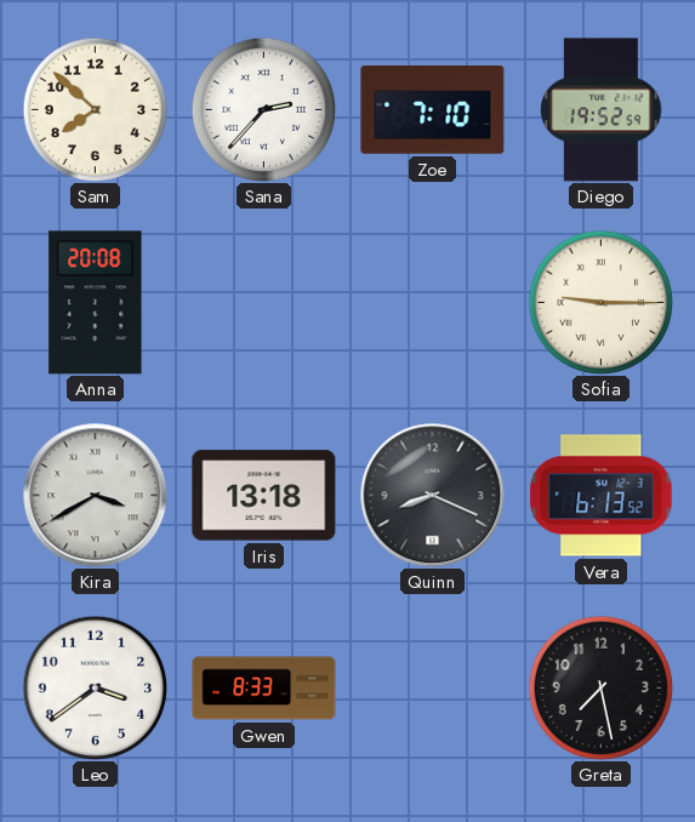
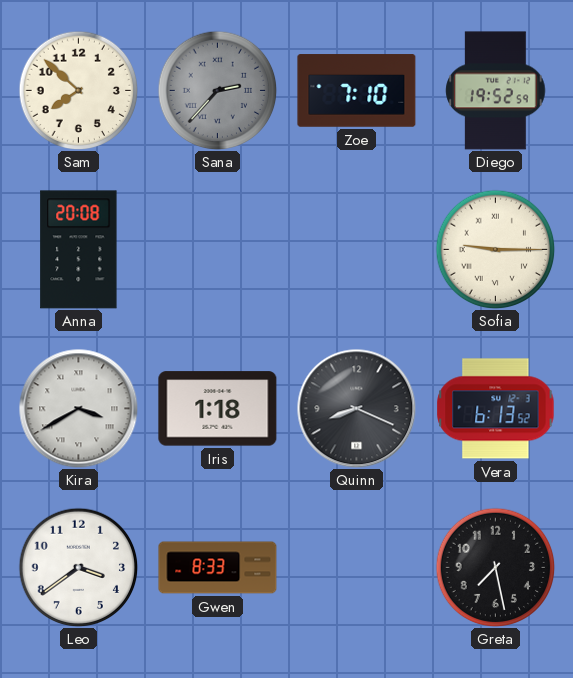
Sana dial: white -> grey (217, 90)
Iris: 13:18 -> 1:18 (218, 409)
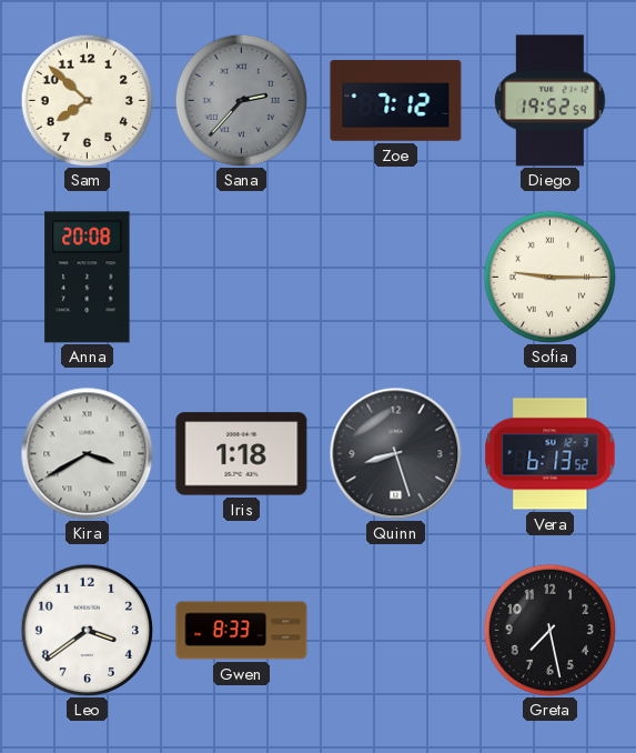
Zoe: 7:10 -> 7:12 (396, 101)
Quinn: 8:19 -> 8:27 (396, 454)
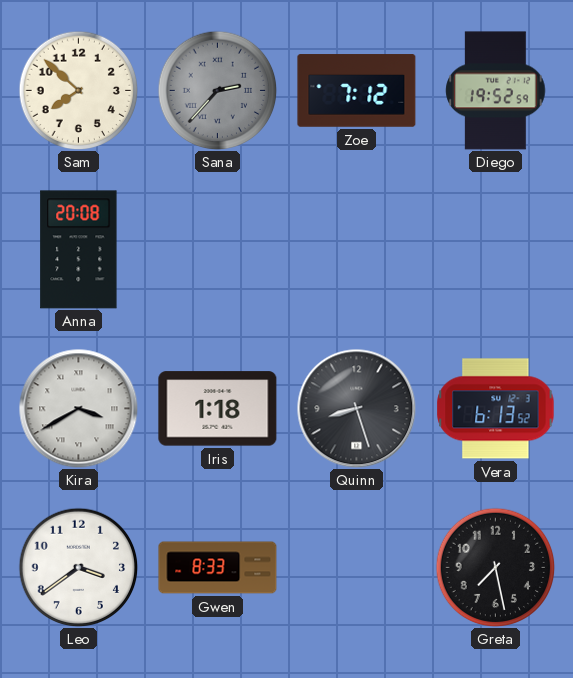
Sofia: 9:15 -> none (549, 277)
